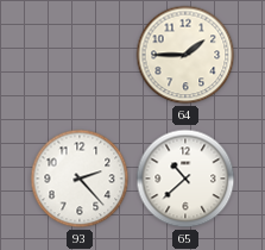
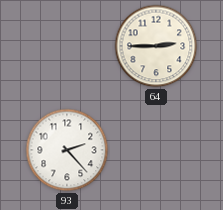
64: 1:45 -> 2:45 (156, 46)
65: 10:38 -> none (185, 179)
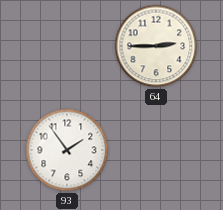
93: 2:23 -> 1:54 (67, 150)
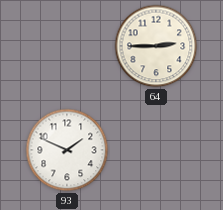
93: 1:54 -> 1:49 (67, 150)
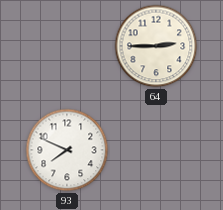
93: 1:49 -> 7:49 (67, 150)
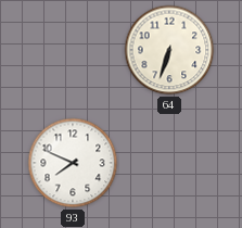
64: 2:45 -> 6:33 (169, 50)
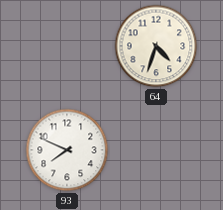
64: 6:33 -> 4:33 (156, 46)
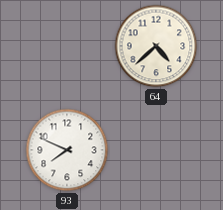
64: 4:33 -> 4:38 (156, 46)
